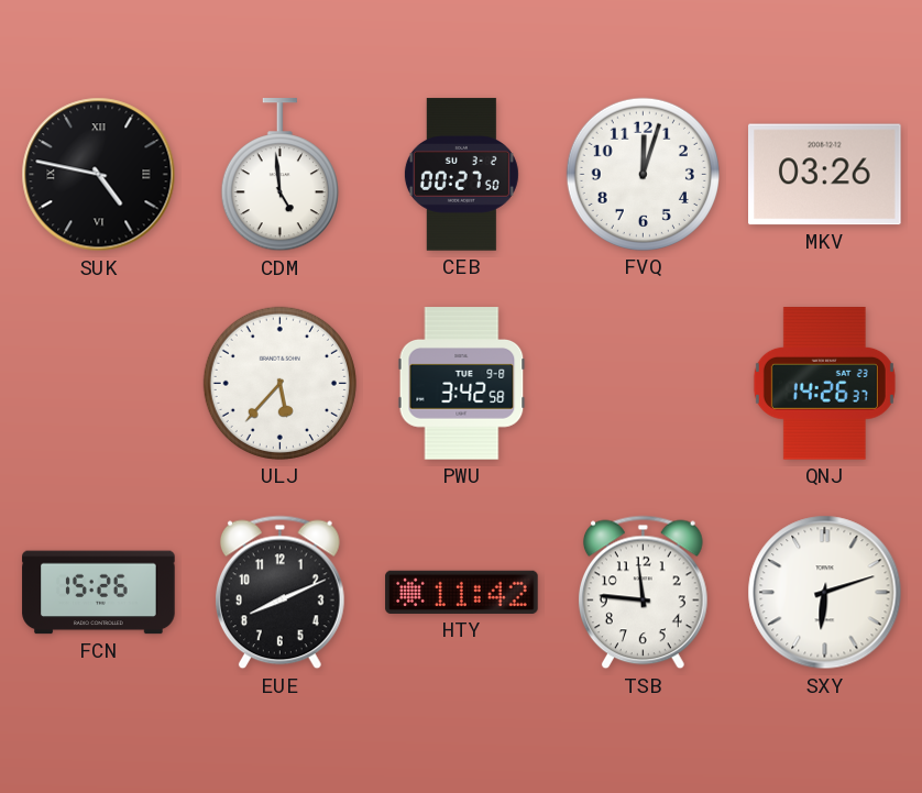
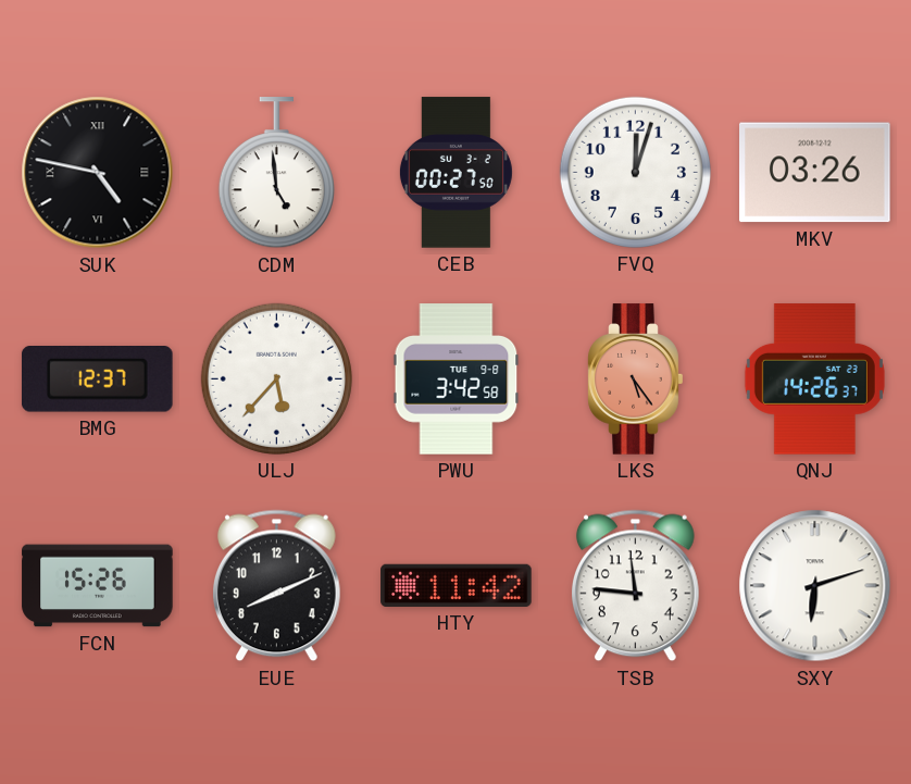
BMG: none -> 12:37 (97, 379)
LKS: none -> 5:24 (636, 379)
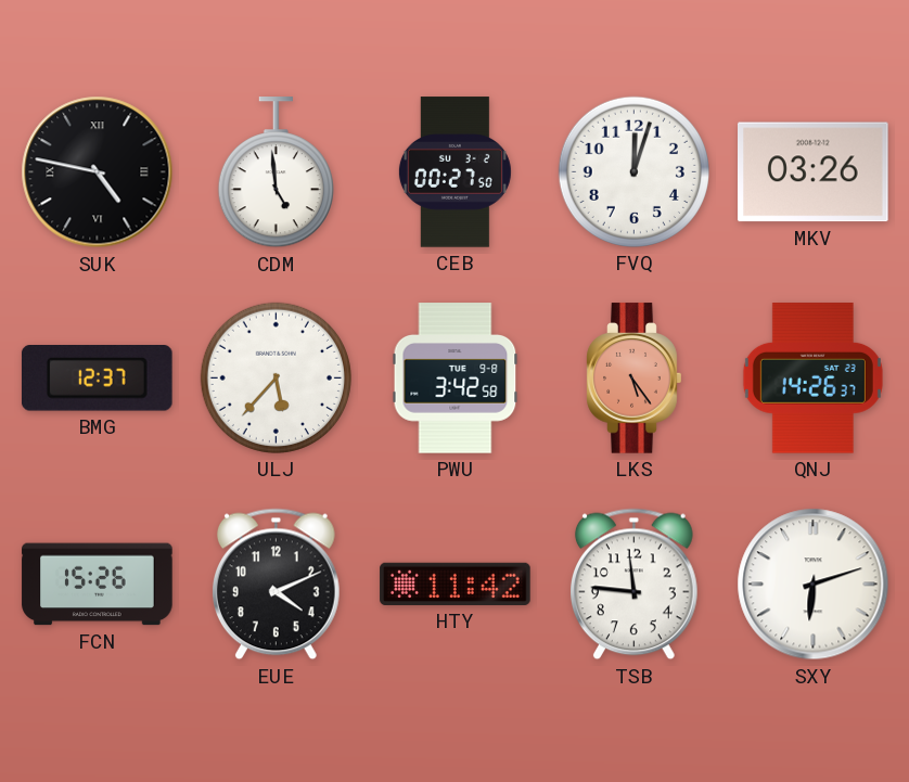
EUE: 8:11 -> 4:11 (276, 585)
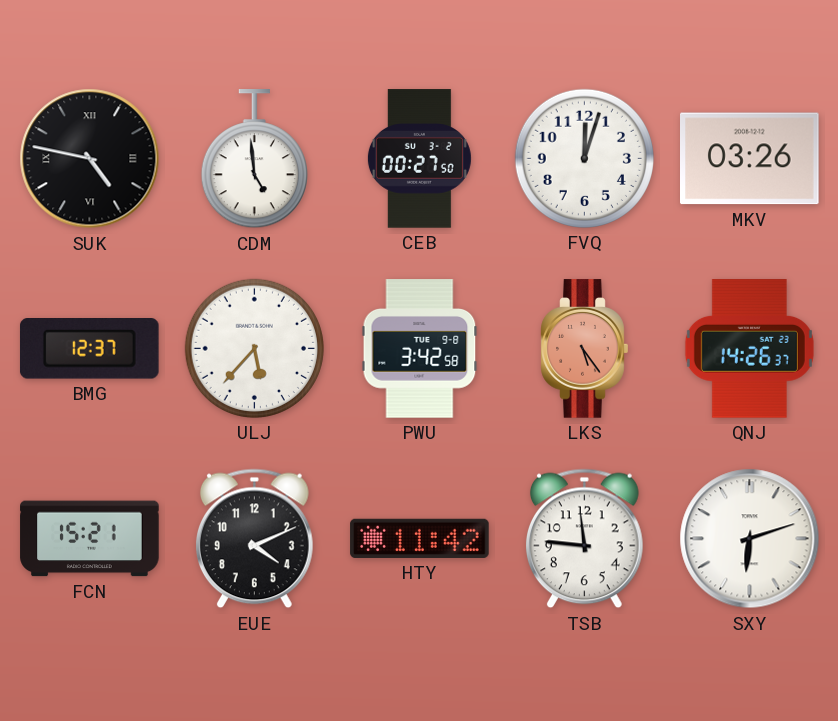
FCN: 15:26 -> 15:21 (90, 539)
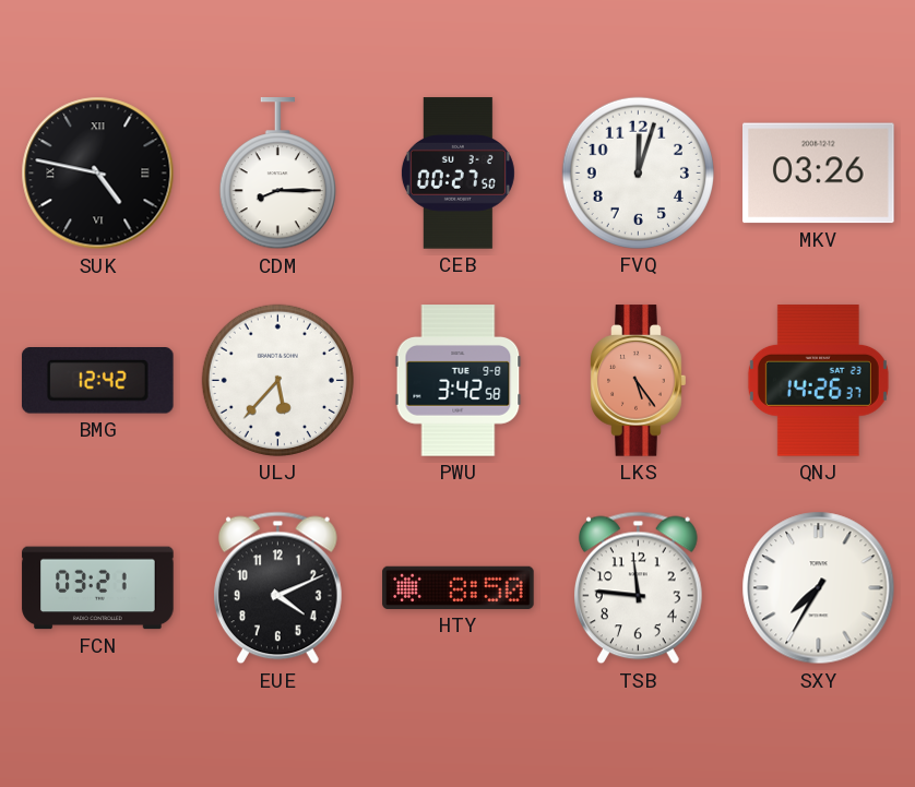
CDM: 4:59 -> 8:15 (277, 174)
BMG: 12:37 -> 12:42 (97, 381)
FCN: 15:21 -> 03:21 (98, 588)
HTY: 11:42 -> 8:50 (459, 587)
SXY: 6:12 -> 7:35 (819, 588)
